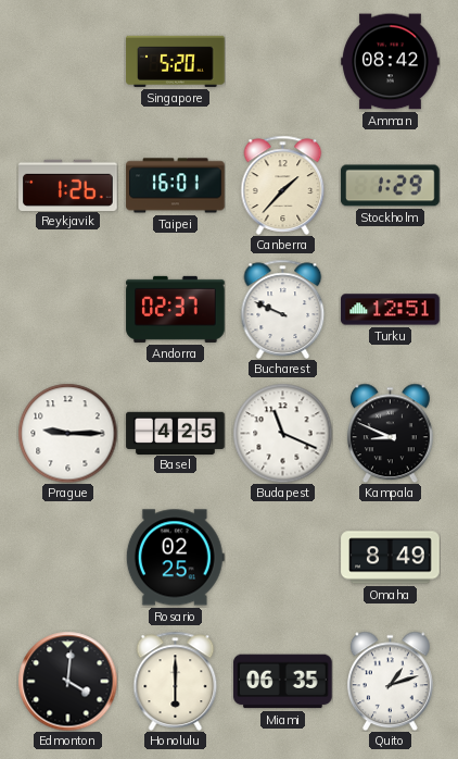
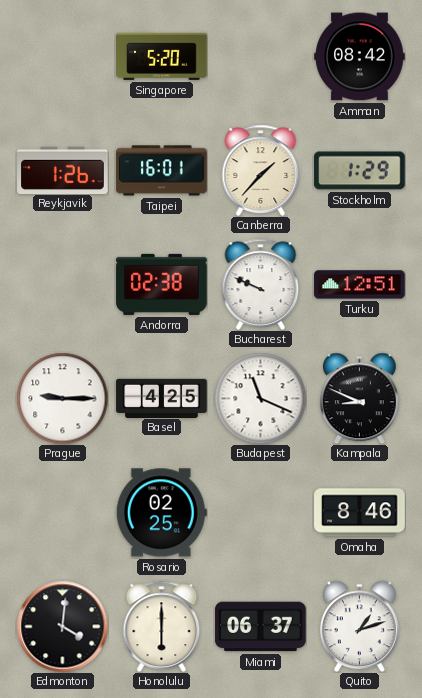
Andorra: 02:37 -> 02:38 (162, 284)
Omaha: 8:49 -> 8:46 (360, 513)
Miami: 06:35 -> 06:37 (261, 627)
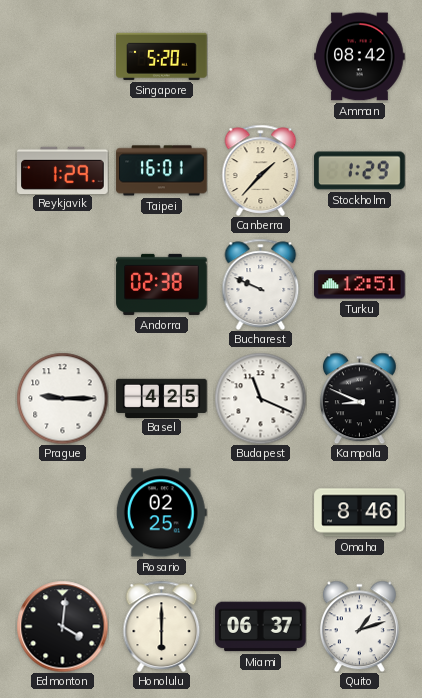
Reykjavik: 1:26 -> 1:29 (63, 170)
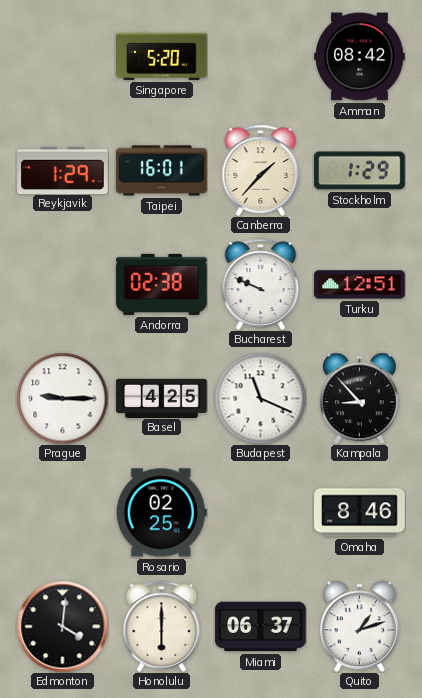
Kampala: 8:49 -> 8:53 (359, 398)
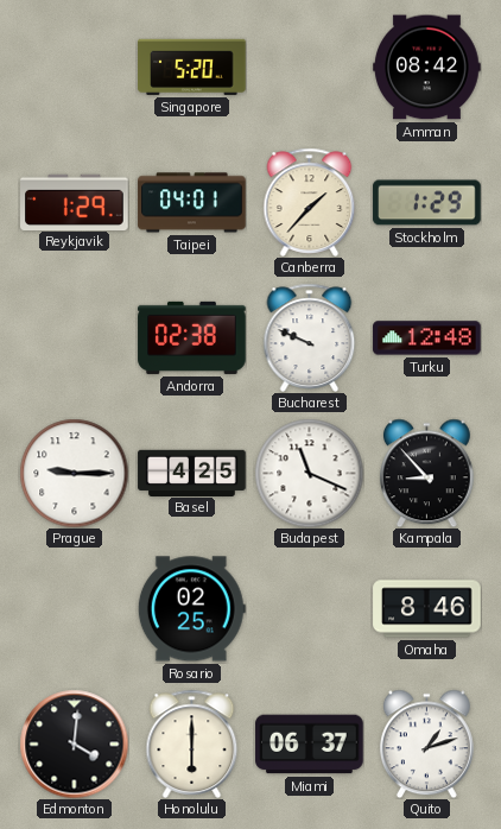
Taipei: 16:01 -> 04:01 (192, 203)
Turku: 12:51 -> 12:48 (427, 338)
